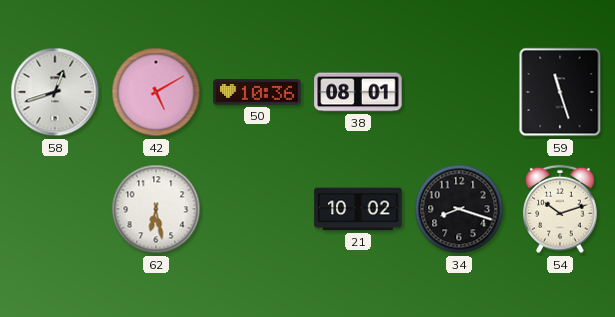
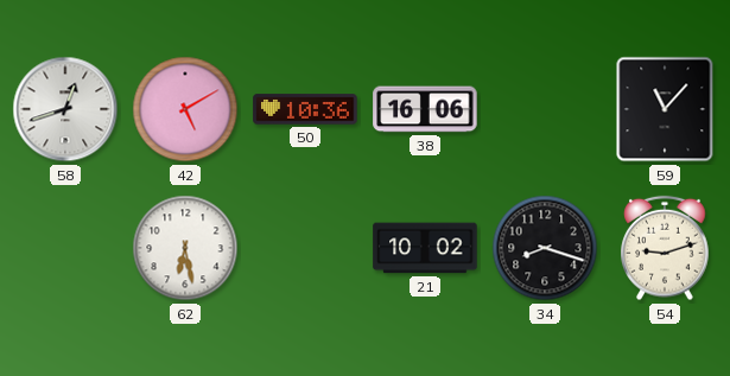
38: 08:01 -> 16:06 (425, 109)
59: 11:27 -> 11:07 (665, 109)
54: 10:12 -> 9:12 (665, 248)
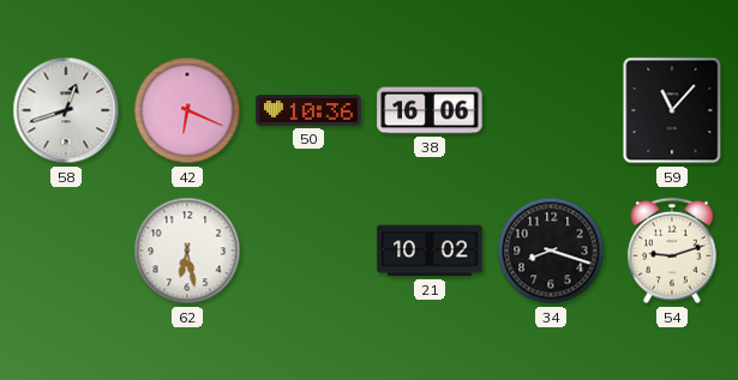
42: 5:10 -> 6:19 (187, 110)
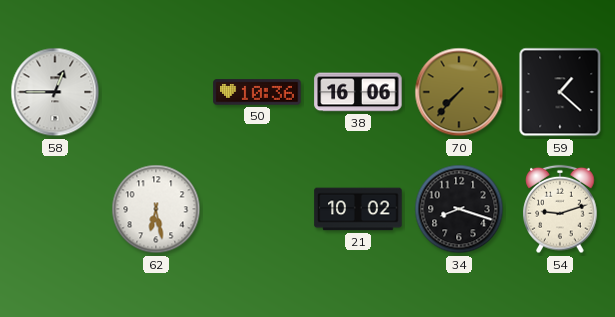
58: 12:42 -> 12:45 (55, 92)
42: 6:19 -> none (187, 110)
70: none -> 7:37 (459, 92)
59: 11:07 -> 1:22 (560, 92)
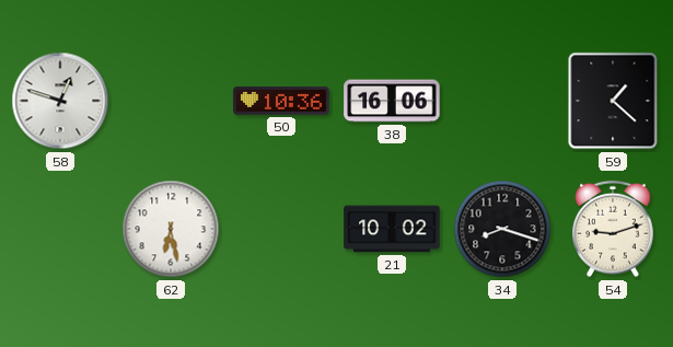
58: 12:45 -> 12:48 (60, 101)
70: 7:37 -> none (459, 92)
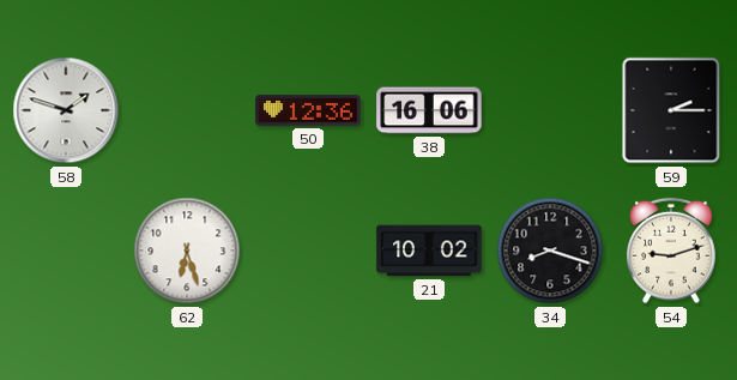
58: 12:48 -> 1:48 (66, 110)
50: 10:36 -> 12:36 (308, 110)
59: 1:22 -> 2:15 (671, 110)
62: 6:28 -> 6:27 (187, 251)
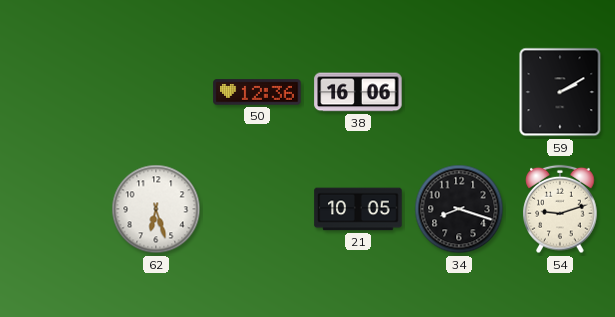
58: 1:48 -> none (66, 110)
59: 2:15 -> 2:10 (560, 92)
21: 10:02 -> 10:05 (358, 209)
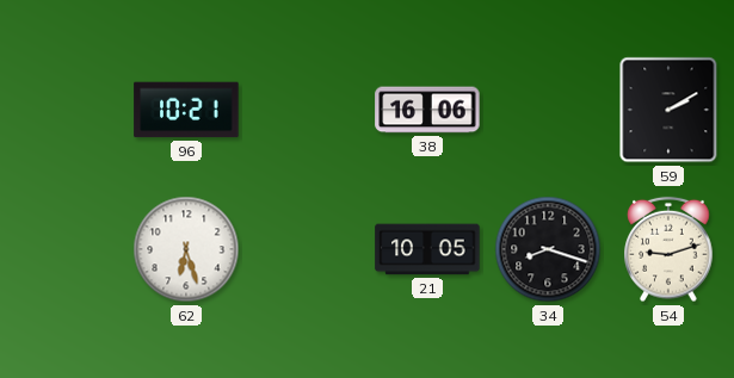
96: none -> 10:21 (186, 110)
50: 12:36 -> none (257, 92)
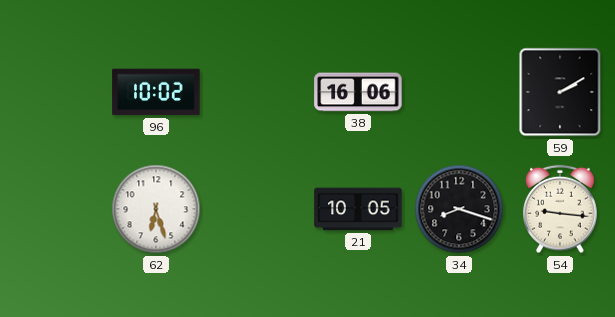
96: 10:21 -> 10:02 (156, 92)
54: 9:12 -> 9:16 (560, 209)
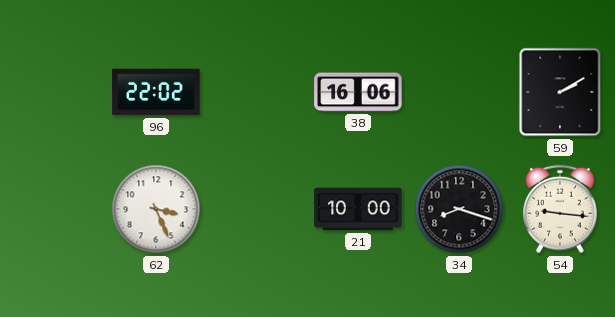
96: 10:02 -> 22:02 (156, 92)
62: 6:27 -> 3:26 (156, 209)
21: 10:05 -> 10:00 (358, 209)
